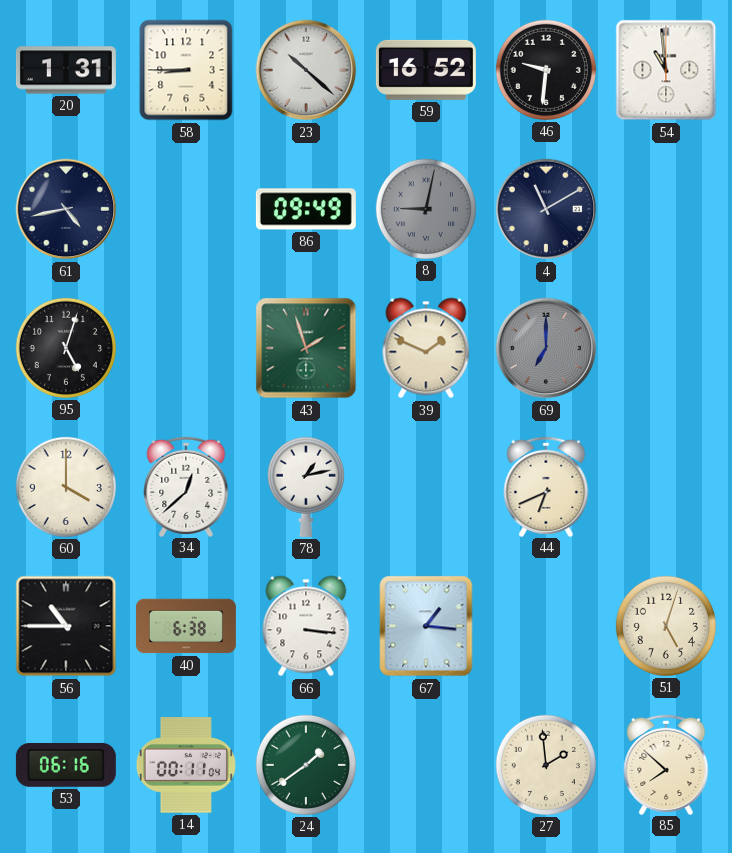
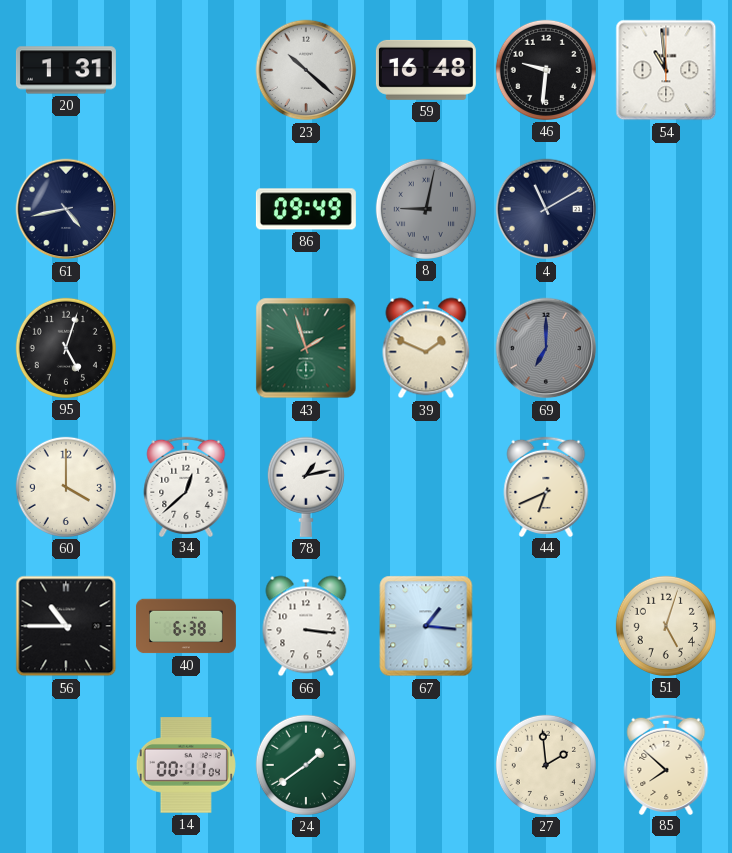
58: 8:45 -> none (186, 70)
59: 16:52 -> 16:48 (426, 70)
53: 06:16 -> none (66, 765)
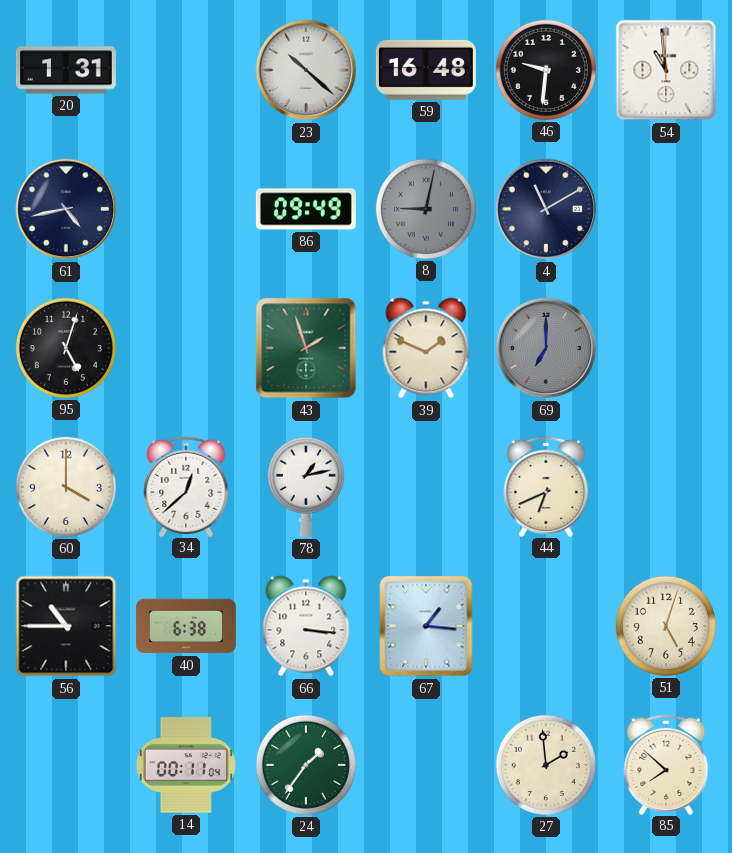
24: 1:39 -> 1:36 (306, 765)
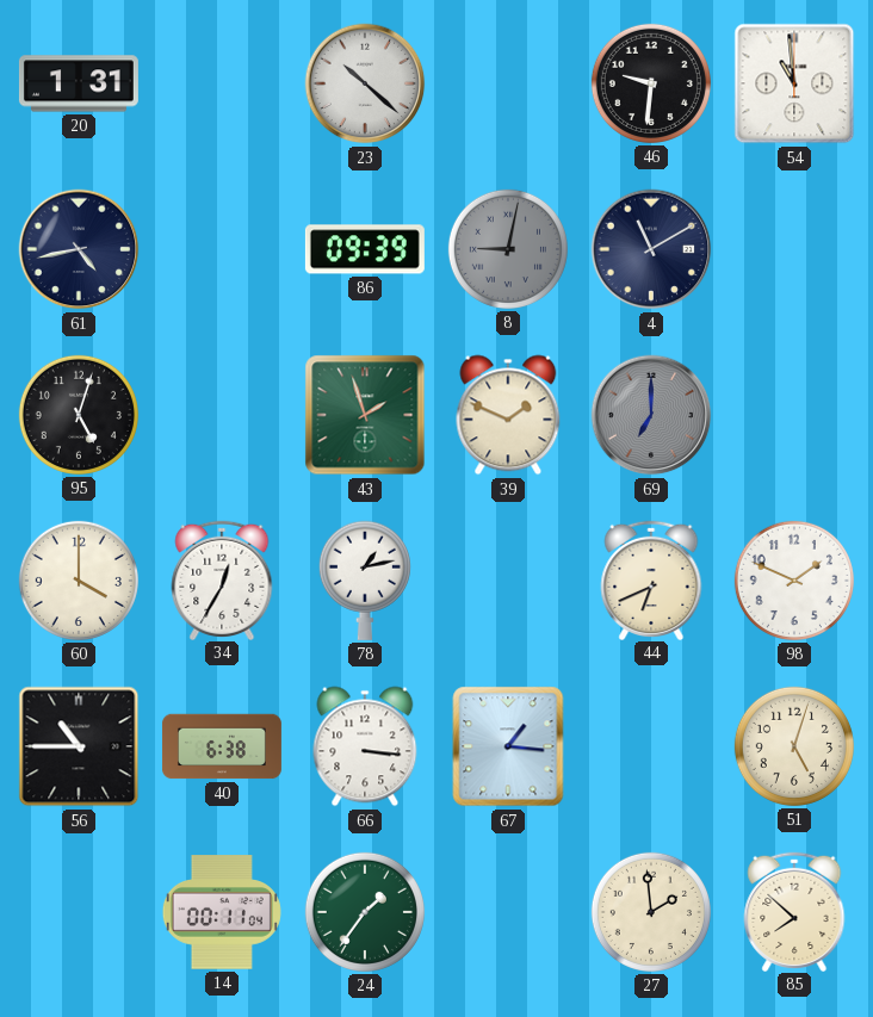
59: 16:48 -> none (426, 70)
86: 09:49 -> 09:39 (365, 249)
34: 12:38 -> 12:35 (222, 579)
98: none -> 1:49 (794, 581)
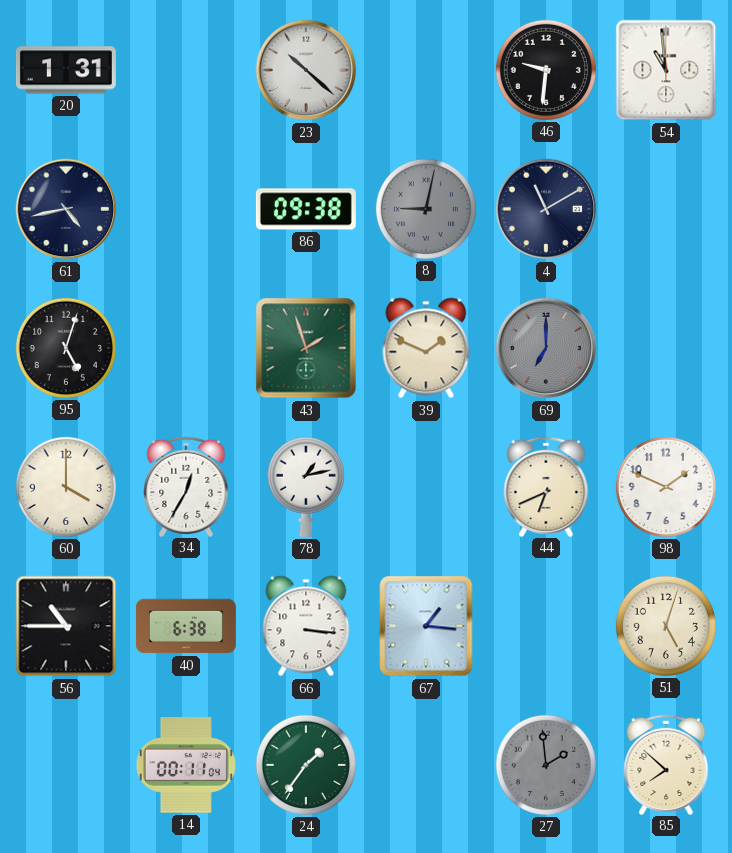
86: 09:39 -> 09:38 (306, 209)
27 dial: cream -> grey (546, 765)
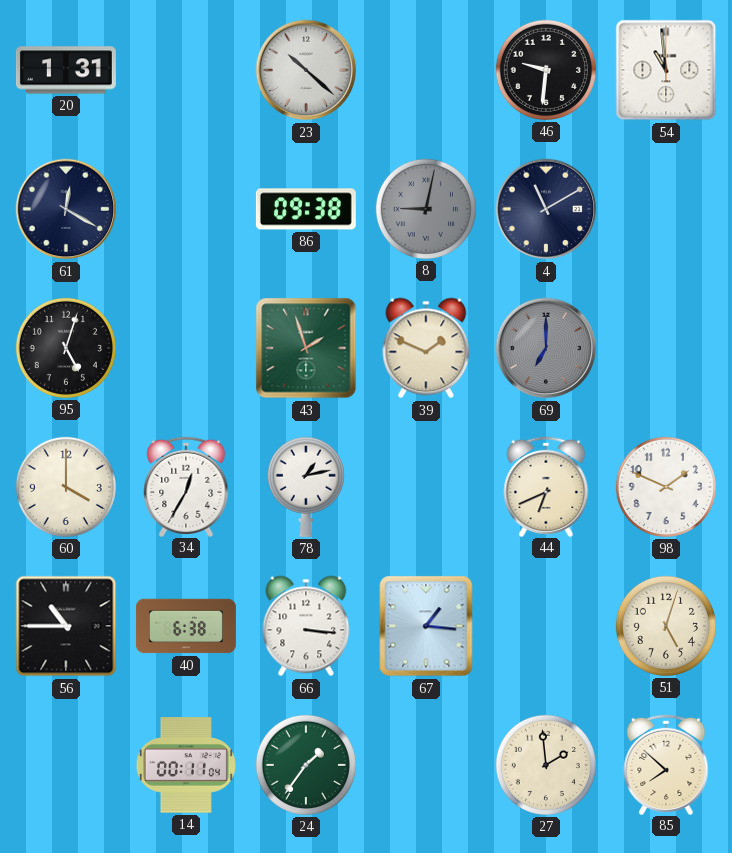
61: 4:43 -> 12:20 (66, 209)
27 dial: grey -> cream (546, 765)
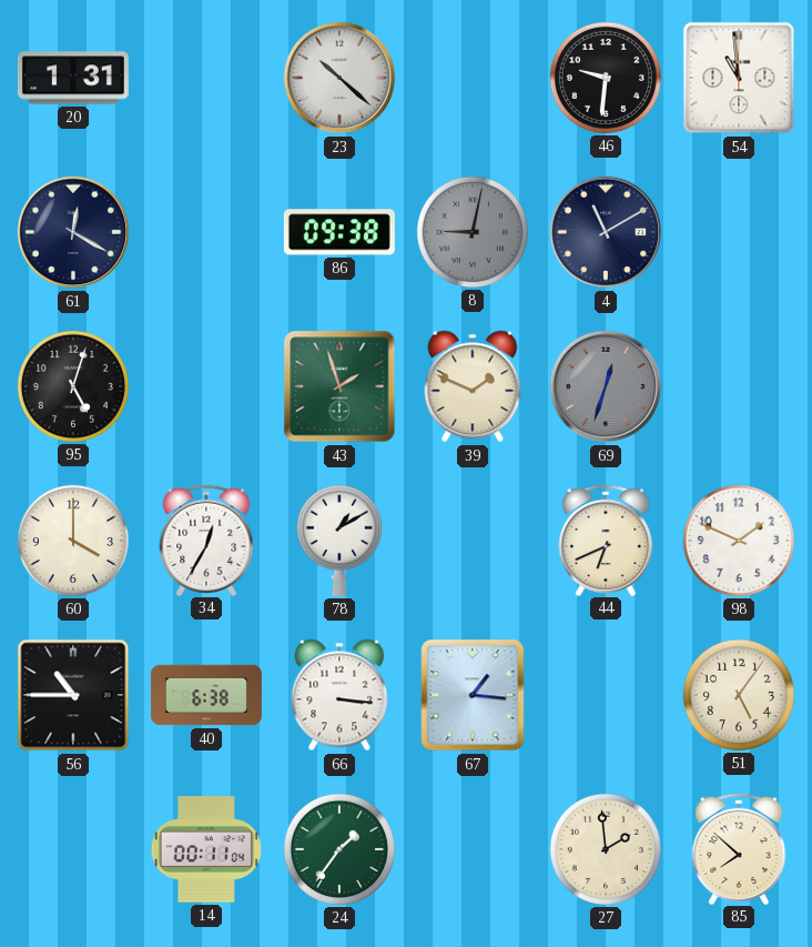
69: 7:00 -> 12:33 (606, 386)
78: 1:13 -> 1:10 (339, 541)
51: 5:03 -> 5:06 (739, 695)
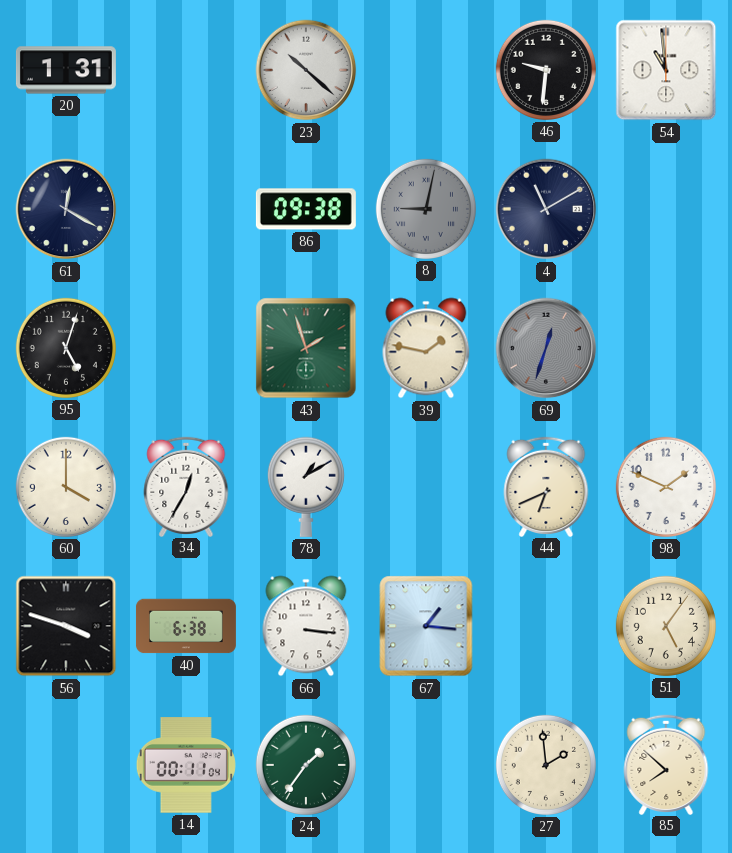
39: 1:49 -> 1:47 (426, 348)
56: 10:45 -> 3:48 (66, 626)
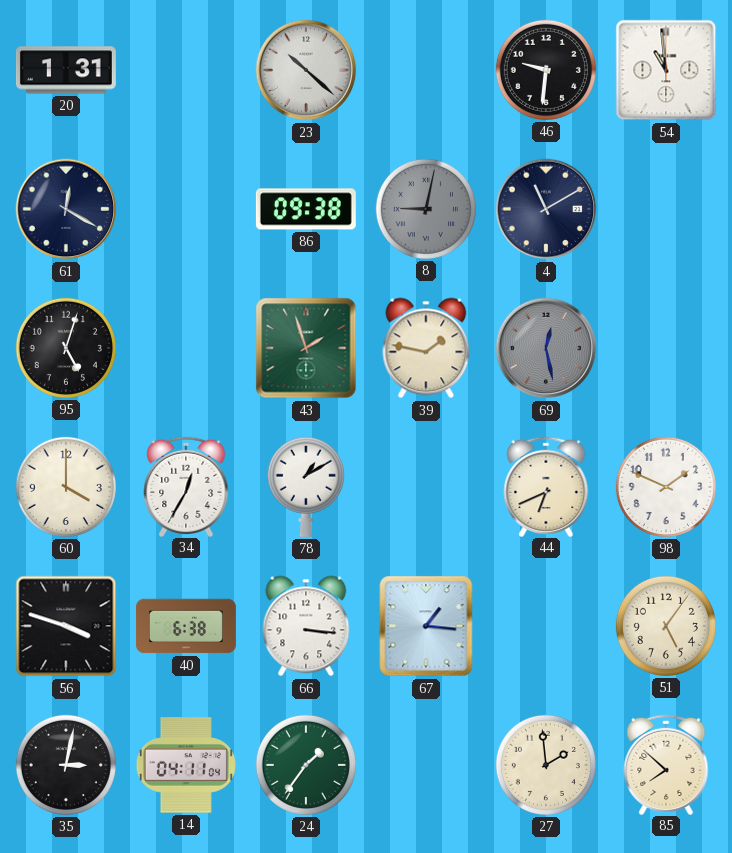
69: 12:33 -> 12:28 (546, 348)
35: none -> 3:02 (66, 765)
14: 00:11 -> 04:11 (186, 765)
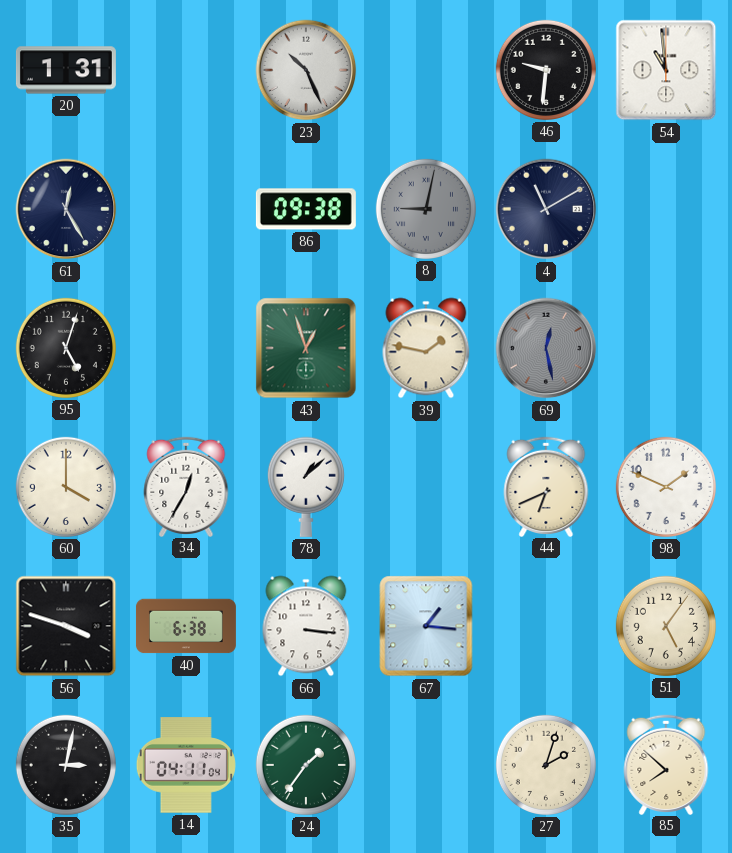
23: 10:22 -> 10:26 (306, 70)
61: 12:20 -> 12:25 (66, 209)
43: 1:57 -> 12:57 (306, 348)
78: 1:10 -> 1:08 (306, 487)
27: 1:59 -> 2:03 (546, 765)
